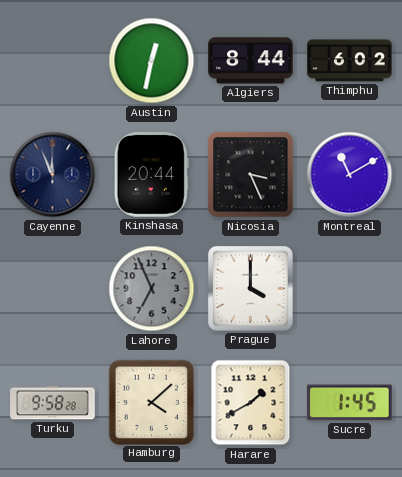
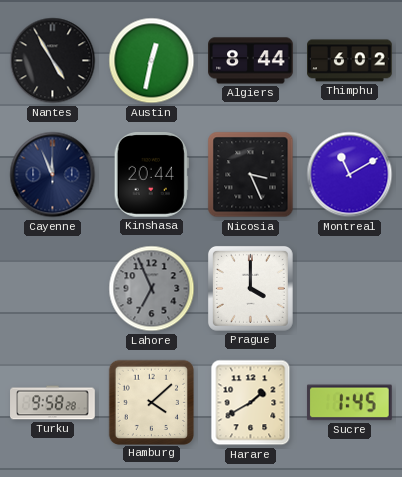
Nantes: none -> 4:55 (53, 61)
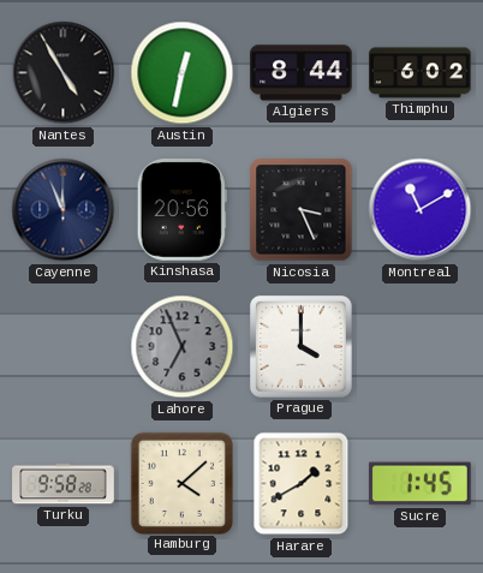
Kinshasa: 20:44 -> 20:56 (181, 210)
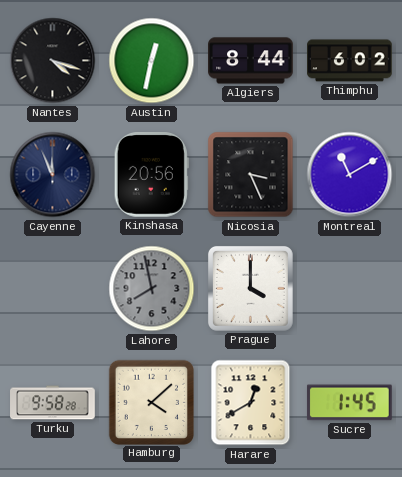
Nantes: 4:55 -> 4:18 (53, 61)
Lahore: 6:56 -> 7:58 (152, 289)
Harare: 1:40 -> 12:40 (251, 403)
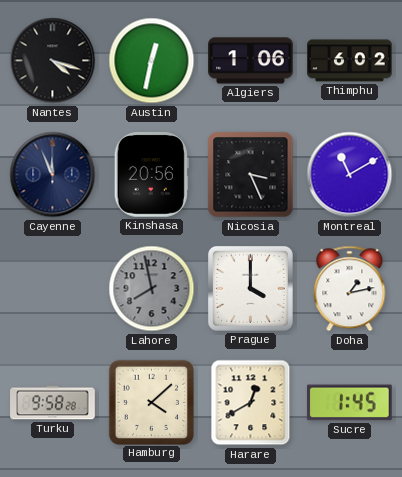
Algiers: 8:44 -> 1:06 (251, 61)
Doha: none -> 1:13 (350, 289)
